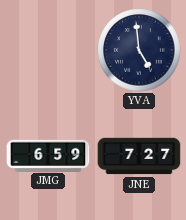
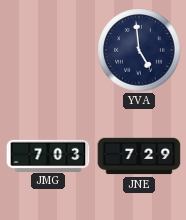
JMG: 6:59 -> 7:03 (48, 155)
JNE: 7:27 -> 7:29 (139, 156)
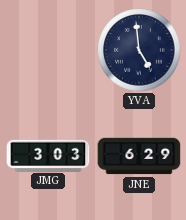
JMG: 7:03 -> 3:03 (48, 155)
JNE: 7:29 -> 6:29 (139, 156)
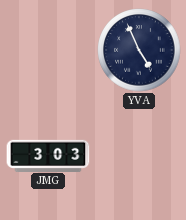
YVA: 4:59 -> 4:56 (139, 50)
JNE: 6:29 -> none (139, 156)
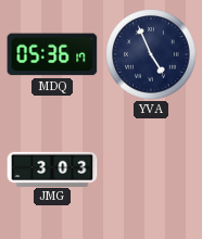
MDQ: none -> 05:36 (52, 54)
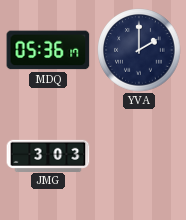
YVA: 4:56 -> 2:00 (139, 50)
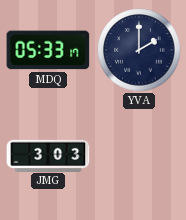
MDQ: 05:36 -> 05:33 (48, 50)
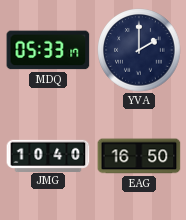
JMG: 3:03 -> 10:40 (48, 155)
EAG: none -> 16:50 (139, 156)
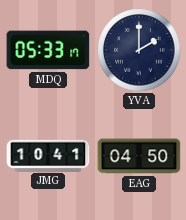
JMG: 10:40 -> 10:41 (48, 155)
EAG: 16:50 -> 04:50 (139, 156)
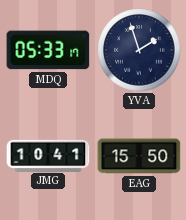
YVA: 2:00 -> 1:57 (139, 50)
EAG: 04:50 -> 15:50 (139, 156)
